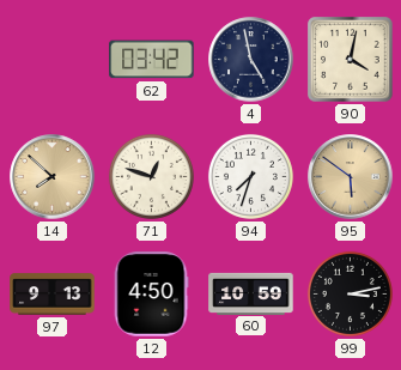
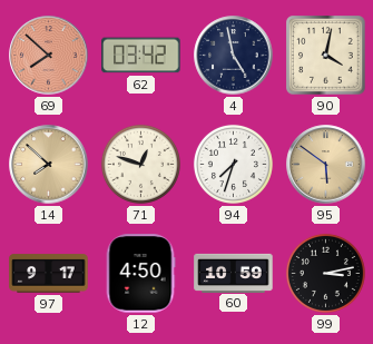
69: none -> 7:52 (49, 56)
97: 9:13 -> 9:17 (49, 274)
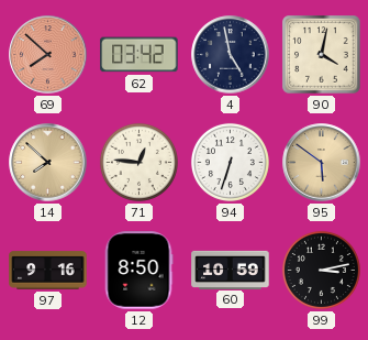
71: 12:48 -> 12:46 (138, 162)
94: 7:33 -> 6:33 (230, 162)
97: 9:17 -> 9:16 (48, 271)
12: 4:50 -> 8:50 (138, 271)
